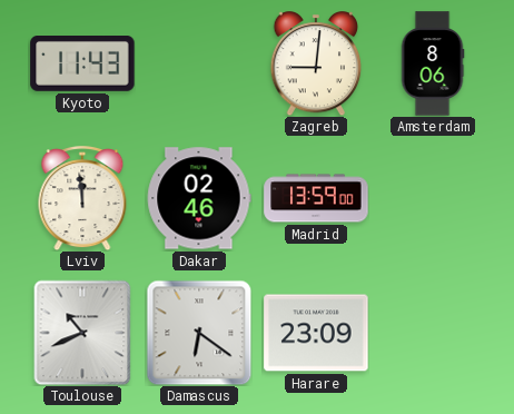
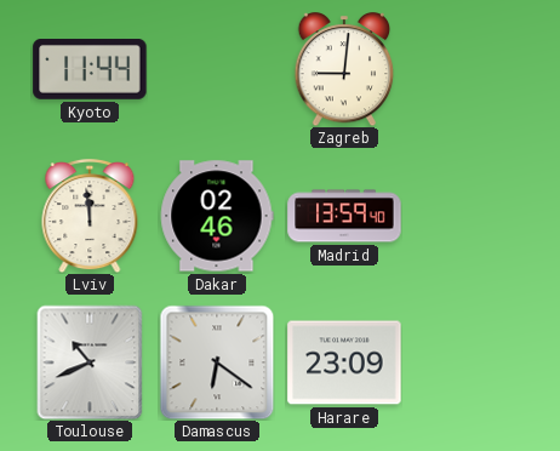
Kyoto: 11:43 -> 11:44 (90, 70)
Amsterdam: 8:06 -> none (433, 63)
Madrid: 13:59:00 -> 13:59:40 (344, 216)
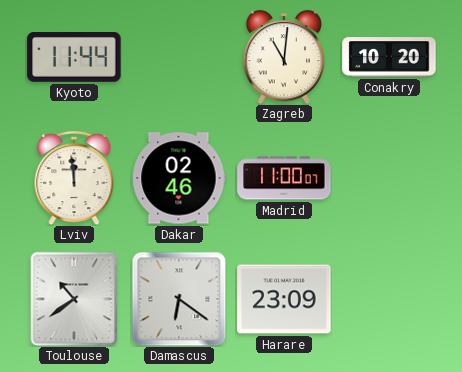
Zagreb: 9:01 -> 11:01 (284, 58)
Conakry: none -> 10:20 (389, 57)
Madrid: 13:59 -> 11:00 (284, 178)
Toulouse: 10:41 -> 10:39 (74, 299)
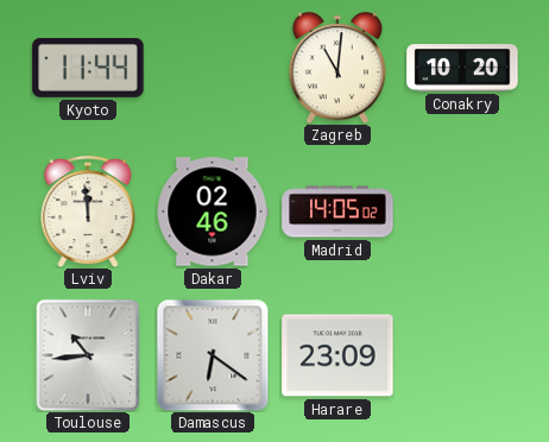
Madrid: 11:00 -> 14:05 (337, 211)
Toulouse: 10:39 -> 10:44 (88, 355)
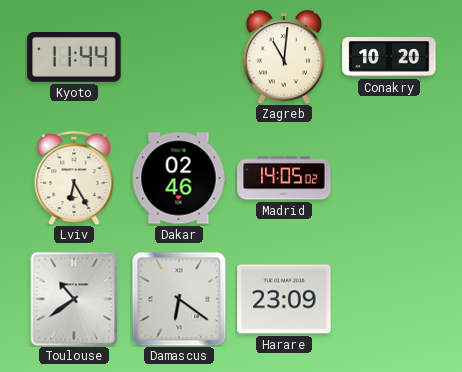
Lviv: 11:59 -> 6:25 (74, 179)
Toulouse: 10:44 -> 10:39 (74, 299)
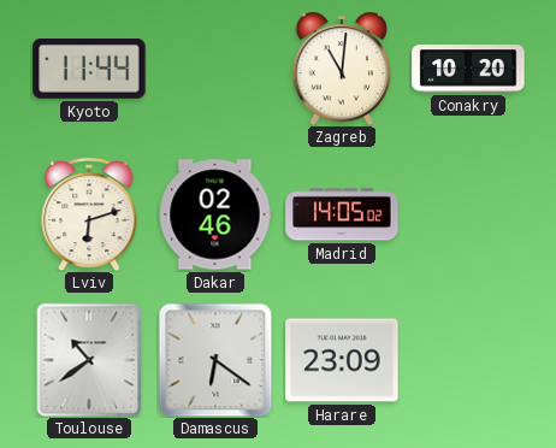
Lviv: 6:25 -> 6:12 (89, 216)
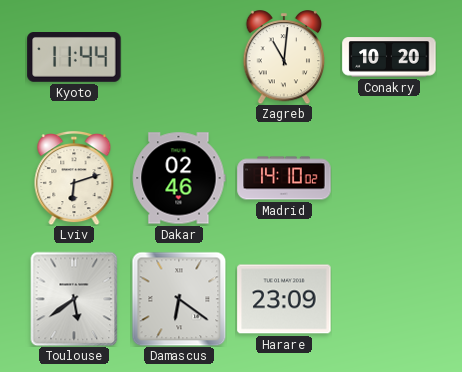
Madrid: 14:05 -> 14:10 (284, 178)
Toulouse: 10:39 -> 5:39 (74, 299)
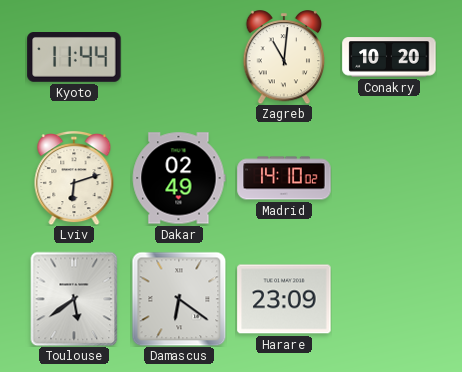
Dakar: 02:46 -> 02:49 (179, 178)
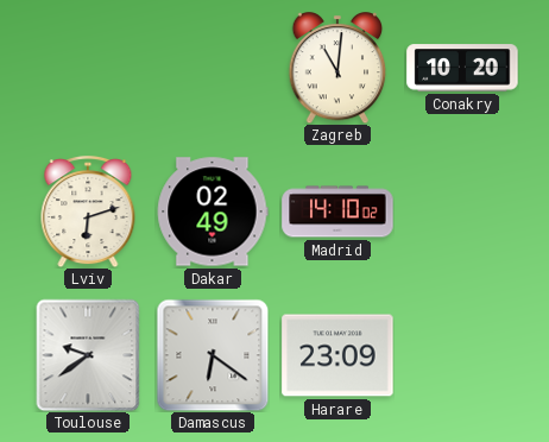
Kyoto: 11:44 -> none (74, 58)
Toulouse: 5:39 -> 9:39 (88, 355)
